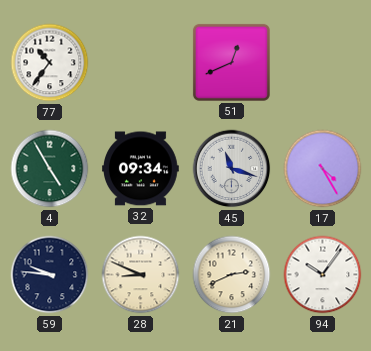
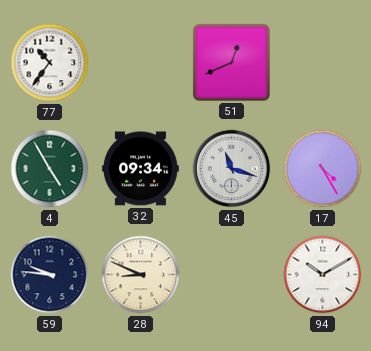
21: 2:41 -> none (232, 275)
94: 10:06 -> 10:10 (323, 275)
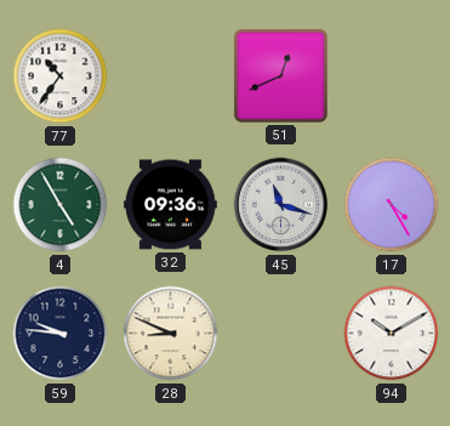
32: 09:34 -> 09:36 (171, 205)
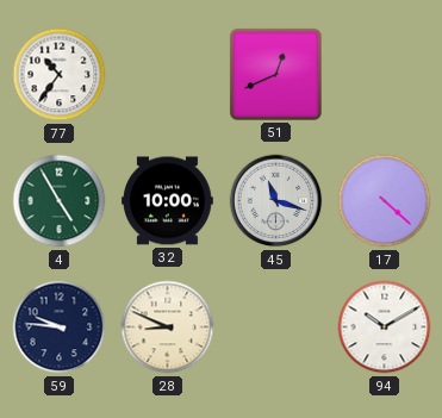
32: 09:36 -> 10:00 (168, 201)
17: 4:25 -> 4:22 (385, 201)
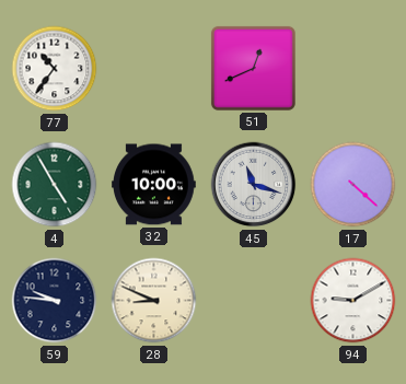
94: 10:10 -> 9:10 (353, 301)
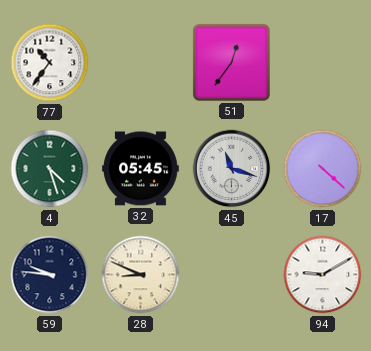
51: 12:41 -> 12:36 (231, 62)
4: 4:55 -> 4:27 (50, 169)
32: 10:00 -> 05:45 (141, 169)
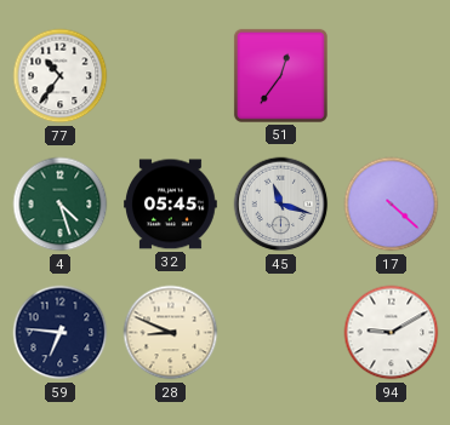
59: 9:46 -> 6:46 (61, 333)
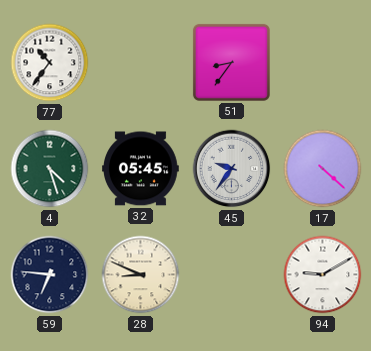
51: 12:36 -> 8:36 (231, 62)
45: 11:18 -> 9:36 (232, 169)
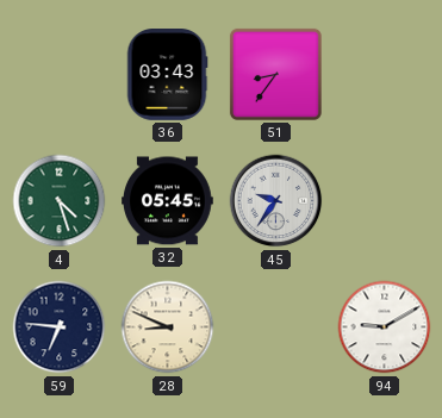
77: 10:36 -> none (50, 63)
36: none -> 03:43 (167, 75)
17: 4:22 -> none (323, 169)
